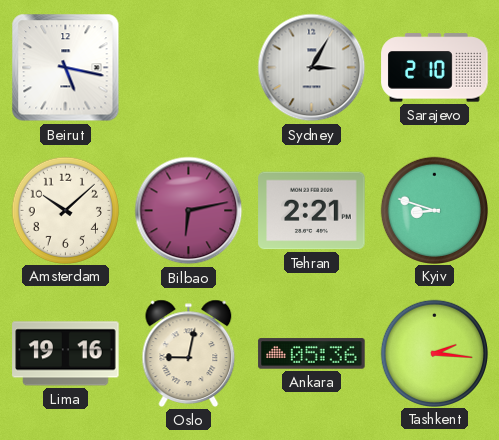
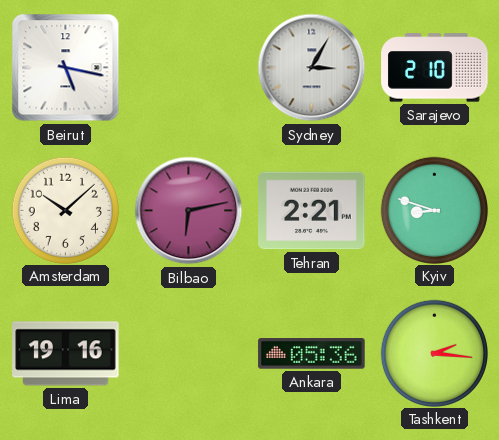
Oslo: 9:02 -> none (189, 353)
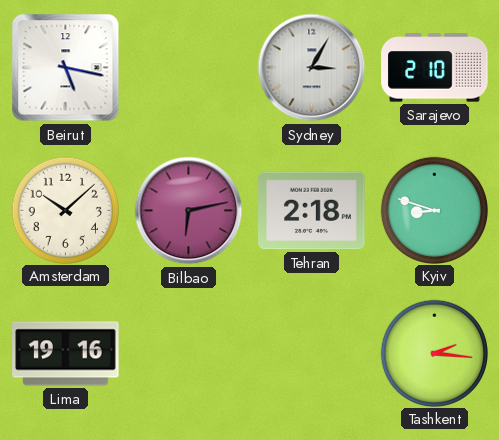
Tehran: 2:21 -> 2:18 (312, 211)
Ankara: 05:36 -> none (312, 354)
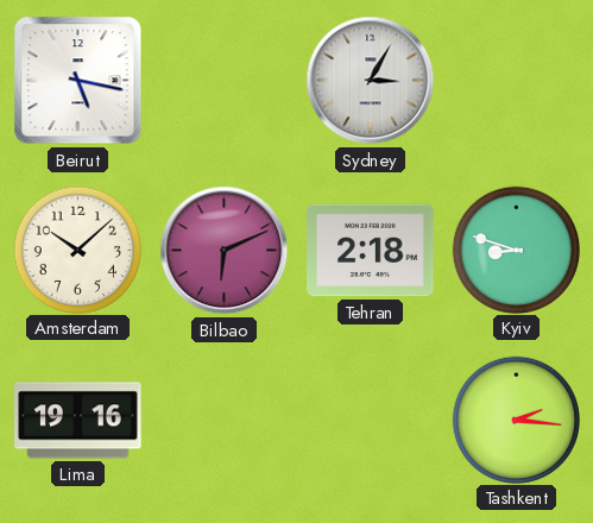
Sarajevo: 2:10 -> none (435, 68)
Bilbao: 6:13 -> 6:11 (225, 251)
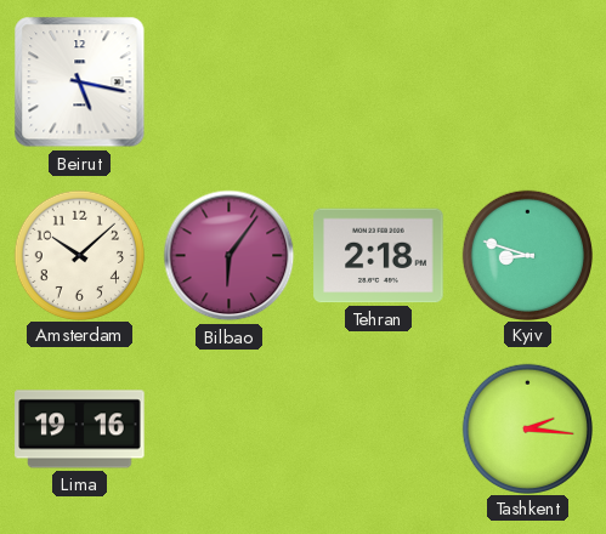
Sydney: 3:05 -> none (371, 81)
Bilbao: 6:11 -> 6:06 (230, 256)
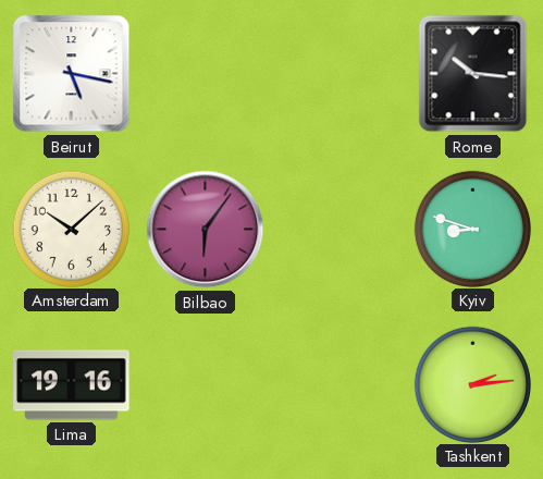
Rome: none -> 10:16 (473, 74)
Tehran: 2:18 -> none (379, 256)
Tashkent: 2:16 -> 2:14 (472, 384)
